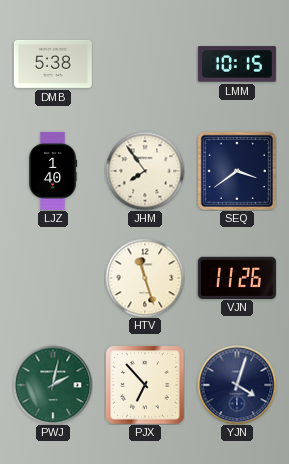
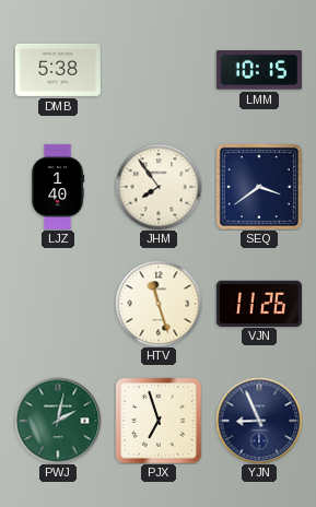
PJX: 6:53 -> 6:57 (159, 421)
YJN: 4:03 -> 8:56 (259, 421)
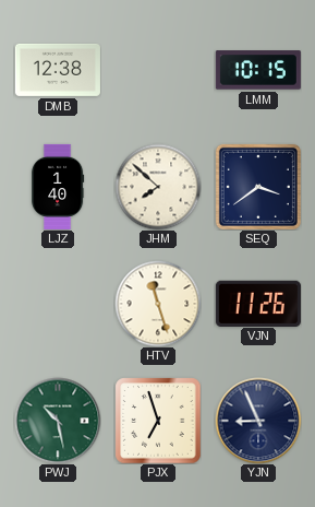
DMB: 5:38 -> 12:38 (58, 70)
JHM: 7:54 -> 7:52 (158, 187)
PWJ: 2:02 -> 10:28 (58, 421)
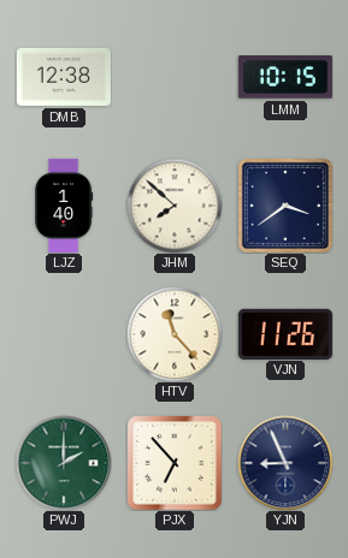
HTV: 11:27 -> 11:23 (175, 334)
PWJ: 10:28 -> 2:00 (64, 463)
PJX: 6:57 -> 6:53 (175, 463)
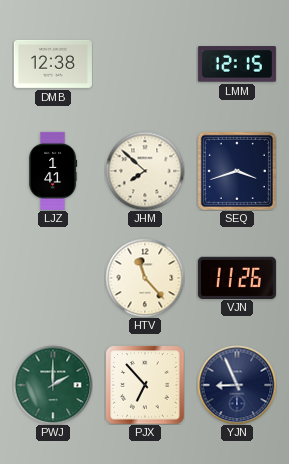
LMM: 10:15 -> 12:15 (237, 64)
LJZ: 1:40 -> 1:41 (54, 171)
SEQ: 3:39 -> 3:42 (237, 171)
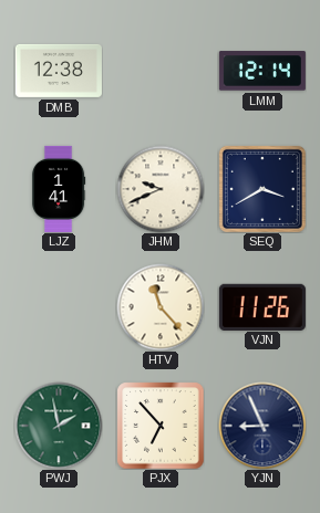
LMM: 12:15 -> 12:14 (262, 71)
JHM: 7:52 -> 9:41 (161, 189)
SEQ: 3:42 -> 3:40 (262, 189)
PWJ: 2:00 -> 1:58 (59, 426)
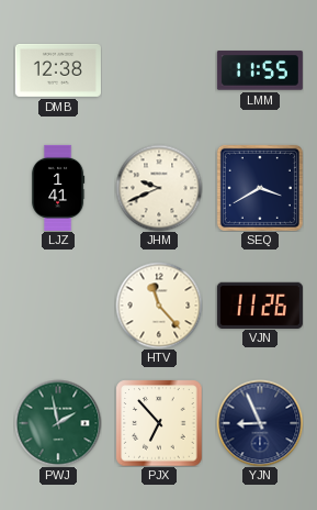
LMM: 12:14 -> 11:55 (260, 70)
